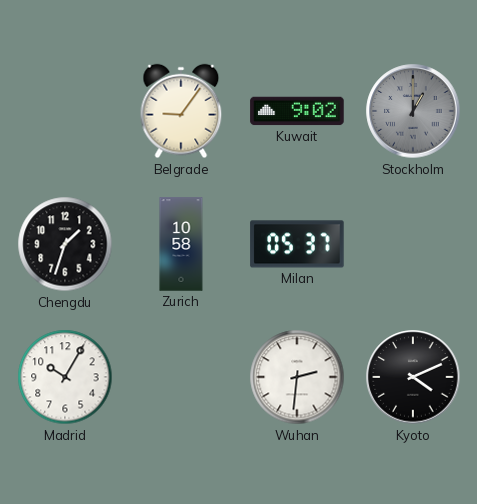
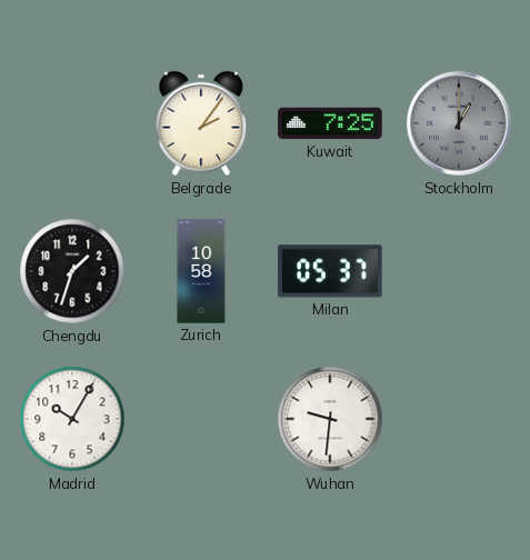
Belgrade: 9:06 -> 2:06 (201, 123)
Kuwait: 9:02 -> 7:25 (330, 123)
Wuhan: 2:31 -> 9:31 (330, 419)
Kyoto: 4:11 -> none (413, 377)
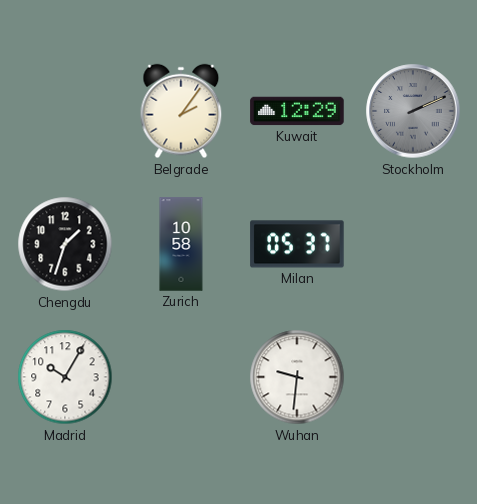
Kuwait: 7:25 -> 12:29 (297, 111)
Stockholm: 1:00 -> 2:11 (413, 111)
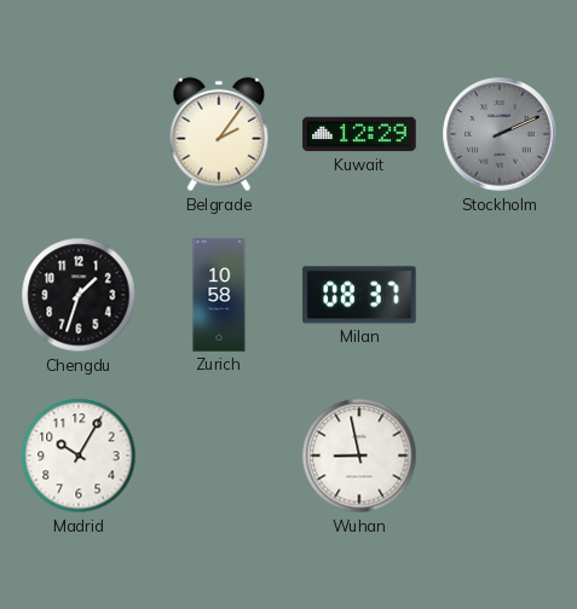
Milan: 05:37 -> 08:37 (359, 295)
Wuhan: 9:31 -> 8:58 (359, 456)
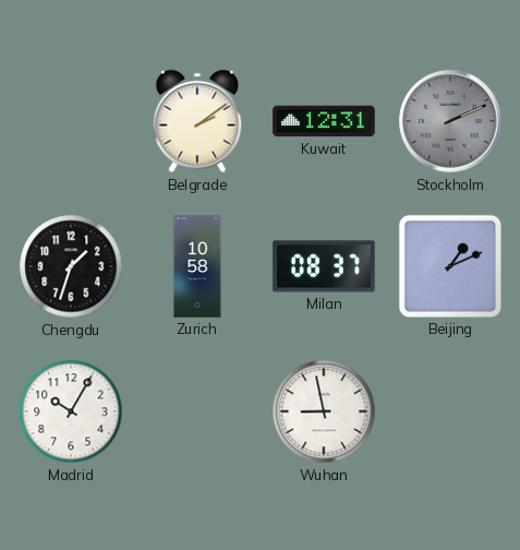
Belgrade: 2:06 -> 2:09 (197, 121)
Kuwait: 12:29 -> 12:31 (324, 121)
Beijing: none -> 1:11 (450, 266)
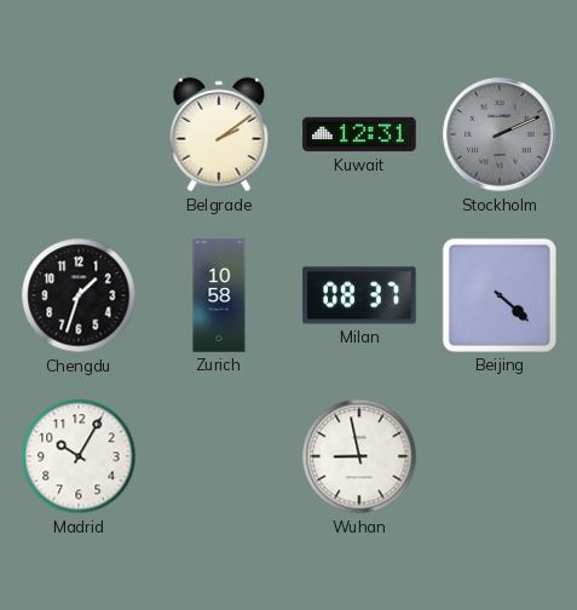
Beijing: 1:11 -> 4:22 (500, 295)
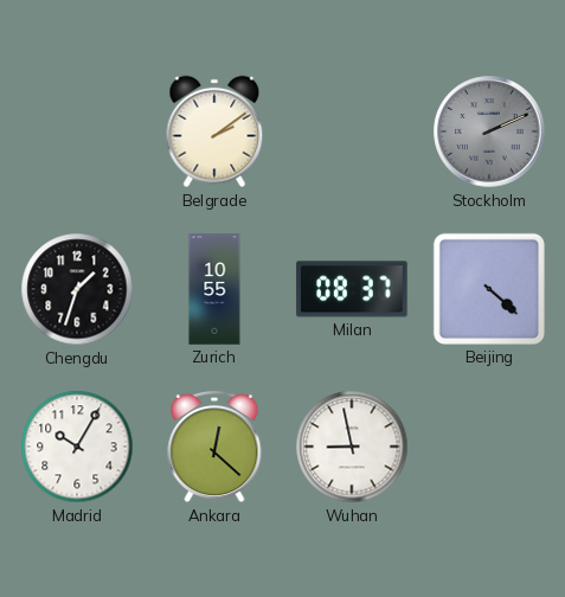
Kuwait: 12:31 -> none (359, 134)
Zurich: 10:58 -> 10:55 (214, 289)
Ankara: none -> 12:22 (214, 447)
